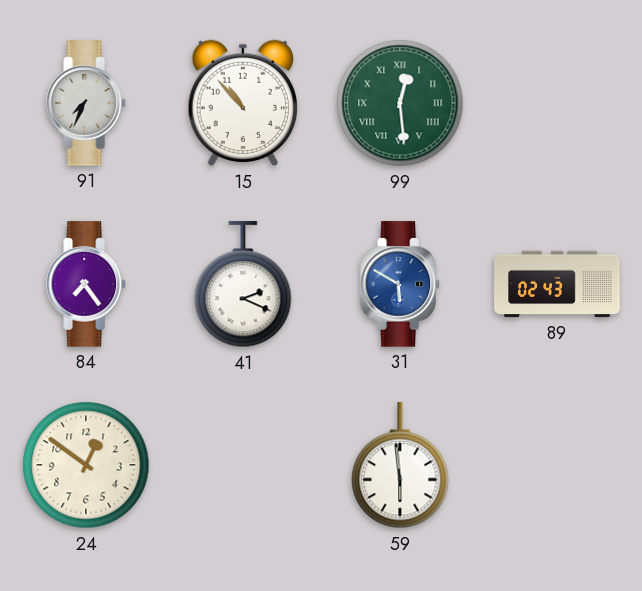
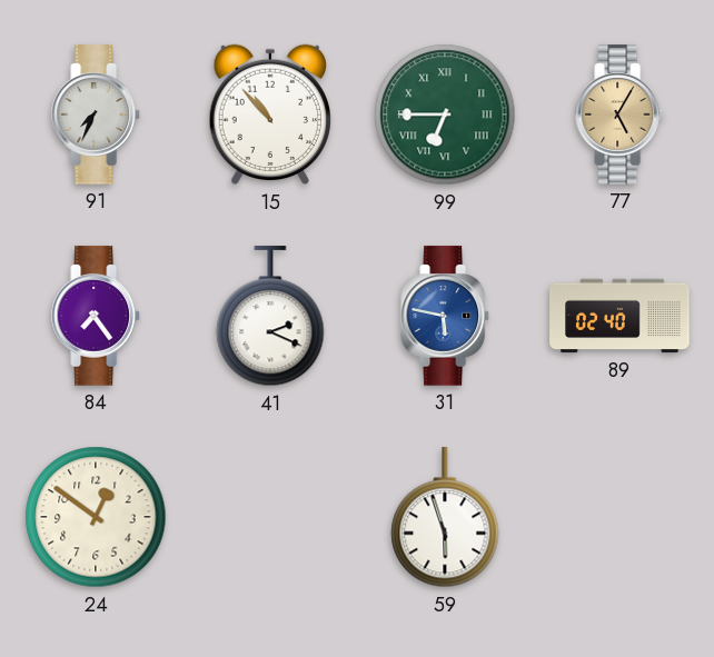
99: 12:29 -> 6:45 (445, 115)
77: none -> 5:05 (621, 115)
31: 5:50 -> 5:47 (446, 316)
89: 02:43 -> 02:40 (619, 316)
59: 5:59 -> 5:57 (445, 518)
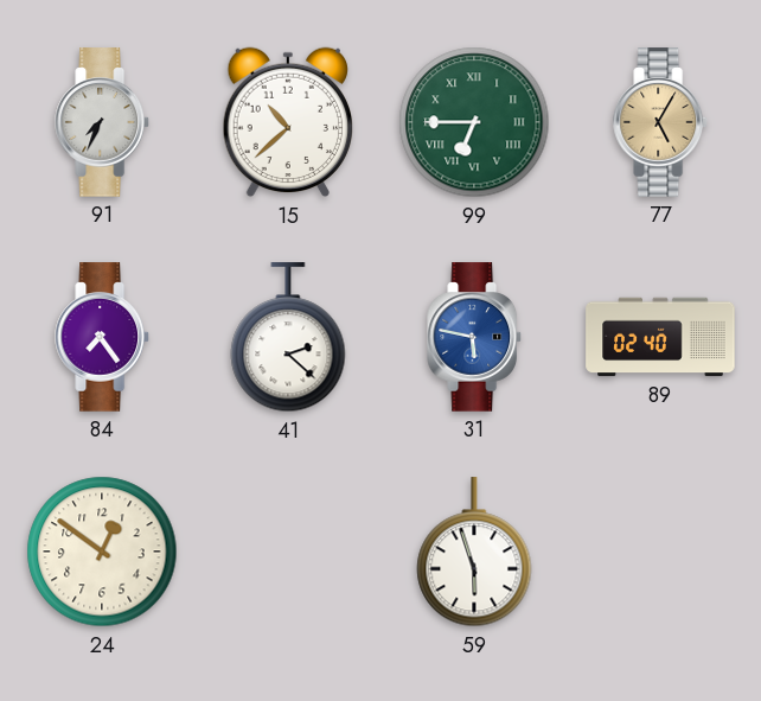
15: 10:53 -> 10:38 (287, 122)
41: 2:19 -> 2:22 (288, 338)
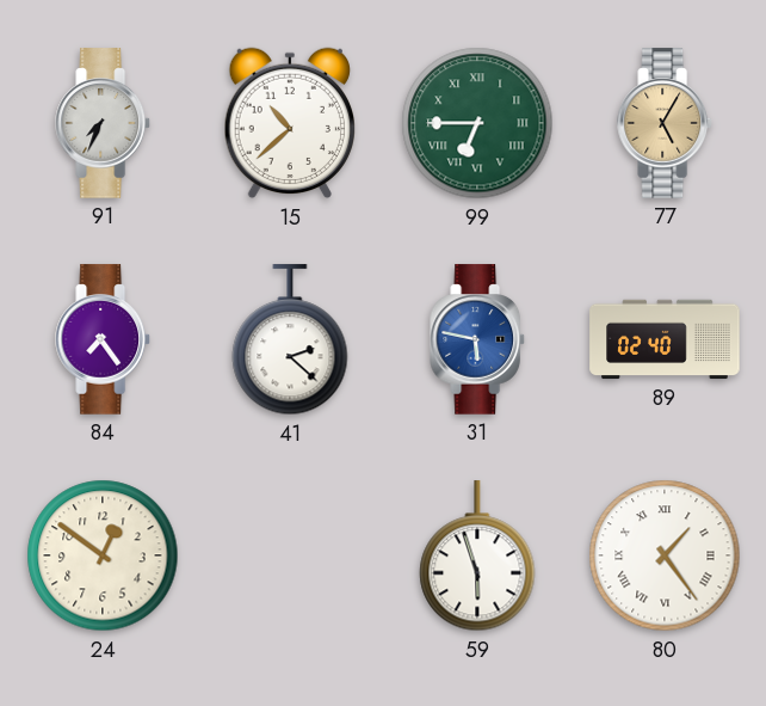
80: none -> 1:24 (665, 555)
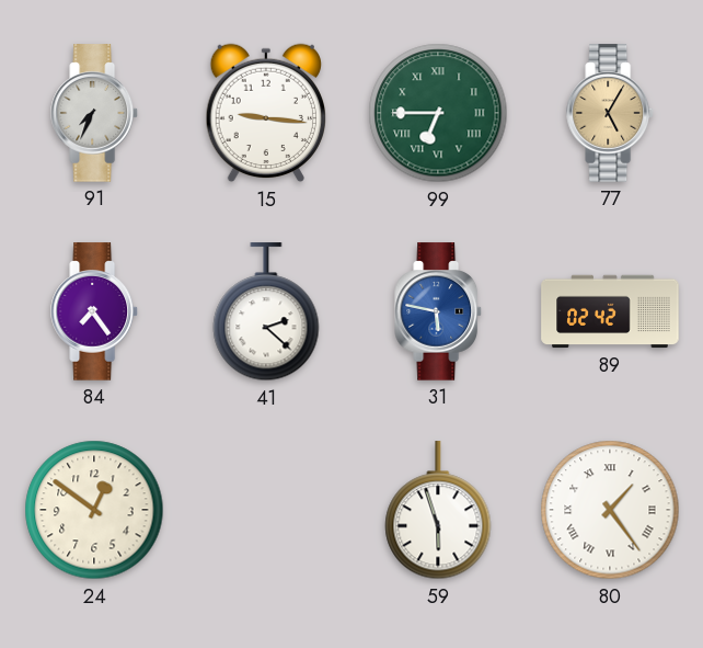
15: 10:38 -> 9:16 (265, 113)
89: 02:40 -> 02:42 (610, 311)
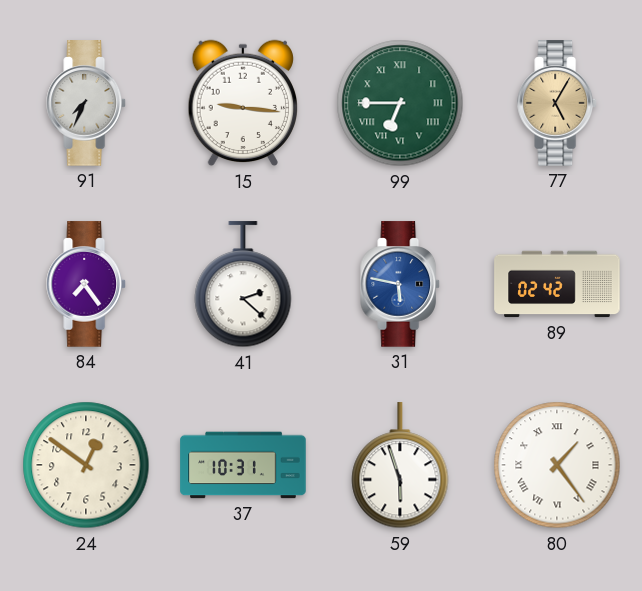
37: none -> 10:31 (243, 465)
